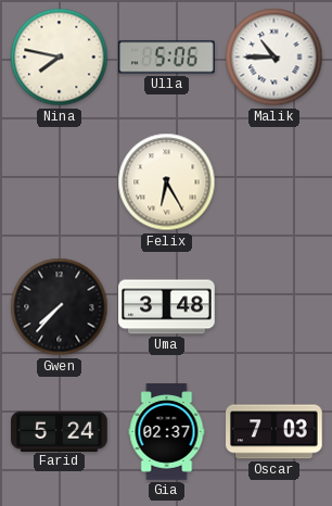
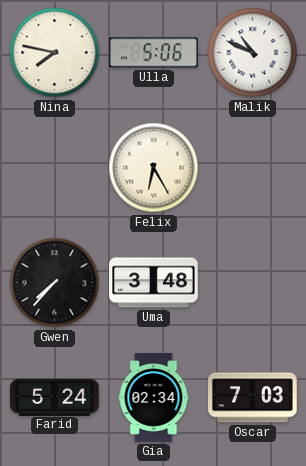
Malik: 10:45 -> 10:49 (253, 53)
Gia: 02:37 -> 02:34 (154, 398)
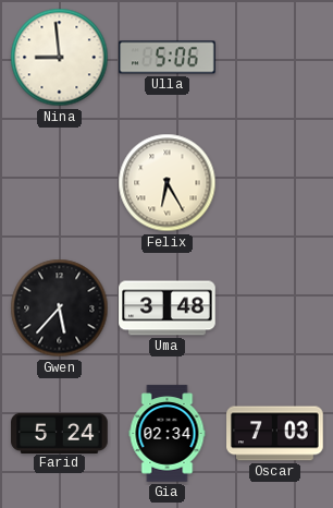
Nina: 7:47 -> 8:59 (60, 58)
Malik: 10:49 -> none (253, 53)
Gwen: 7:37 -> 5:37 (60, 309)
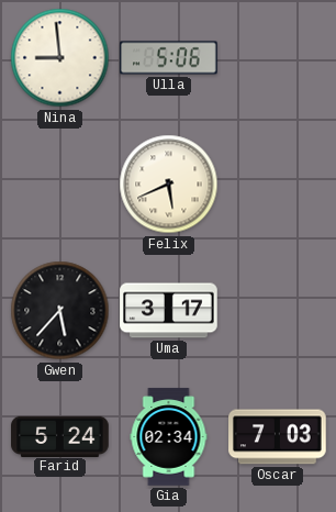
Felix: 6:25 -> 5:41 (169, 185)
Uma: 3:48 -> 3:17 (169, 311)
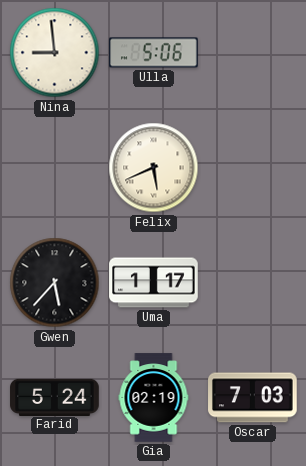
Uma: 3:17 -> 1:17 (154, 283)
Gia: 02:34 -> 02:19 (154, 398)
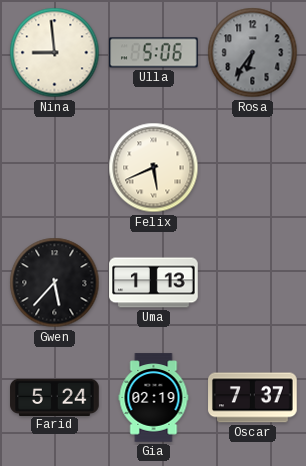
Rosa: none -> 6:36 (253, 53)
Uma: 1:17 -> 1:13 (154, 283)
Oscar: 7:03 -> 7:37 (253, 398)
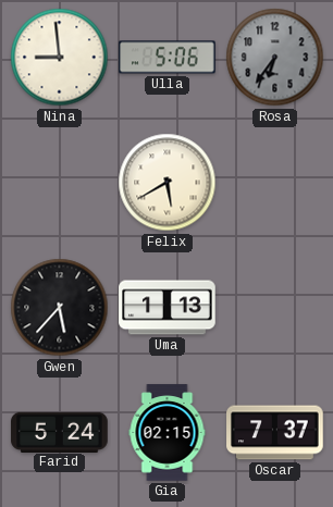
Felix: 5:41 -> 5:40 (168, 183)
Gia: 02:19 -> 02:15 (168, 433)
